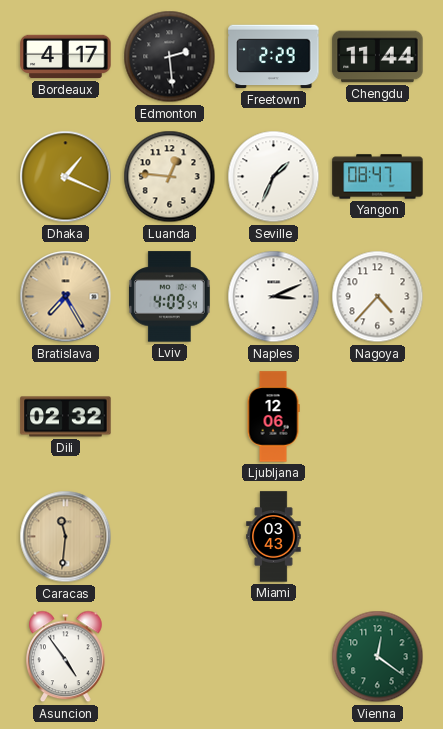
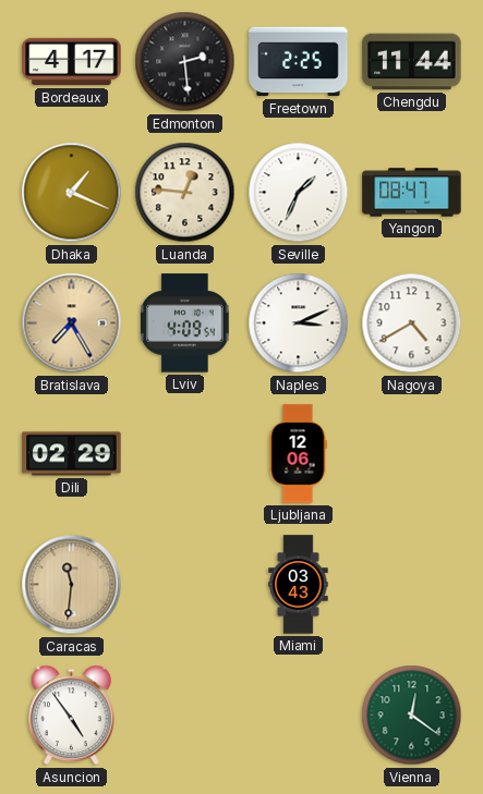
Freetown: 2:29 -> 2:25 (299, 62)
Nagoya: 4:37 -> 4:40 (412, 323)
Dili: 02:32 -> 02:29 (72, 454)
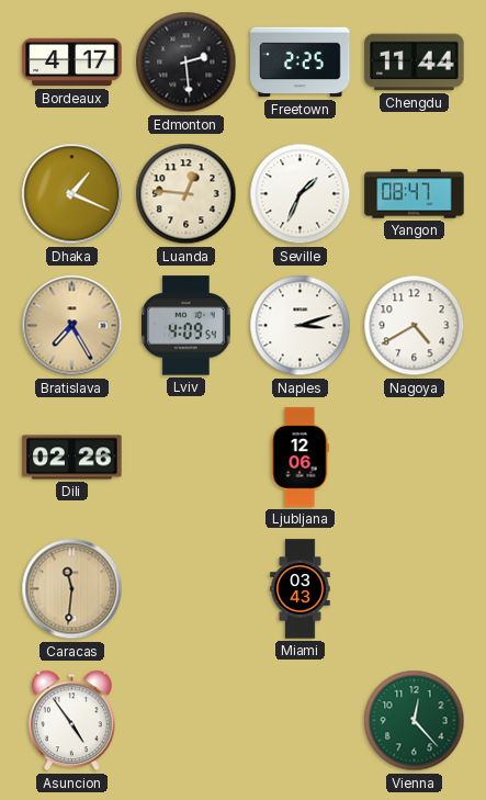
Naples: 3:11 -> 3:12 (301, 326)
Dili: 02:29 -> 02:26 (72, 458)
Vienna: 12:21 -> 12:23 (415, 721)
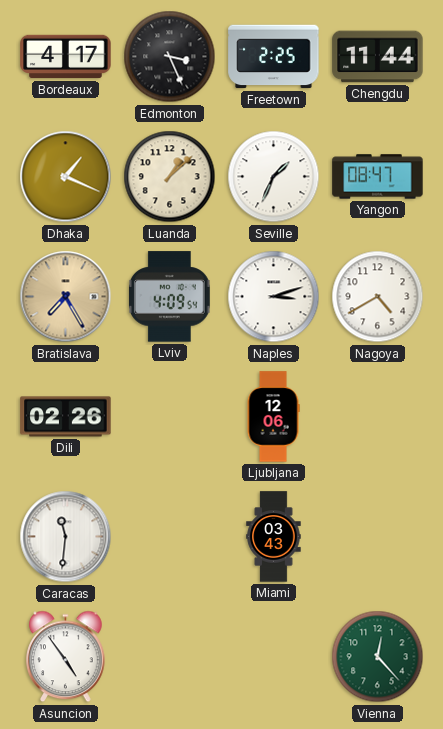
Edmonton: 2:29 -> 3:26 (170, 57)
Luanda: 12:46 -> 1:08 (170, 177)
Caracas dial: champagne -> white (66, 537)
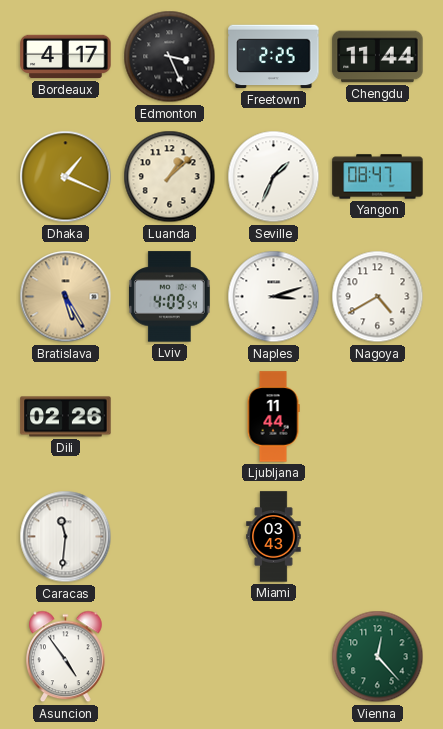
Bratislava: 7:25 -> 5:25 (66, 297)
Ljubljana: 12:06 -> 11:44 (273, 417)
